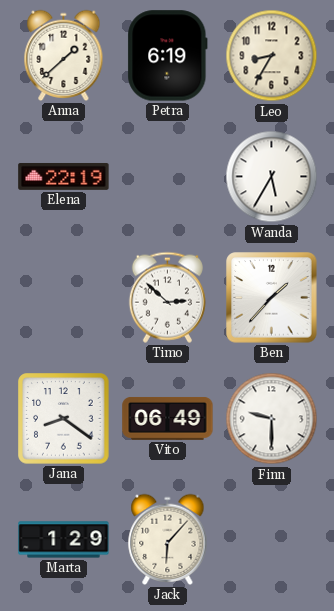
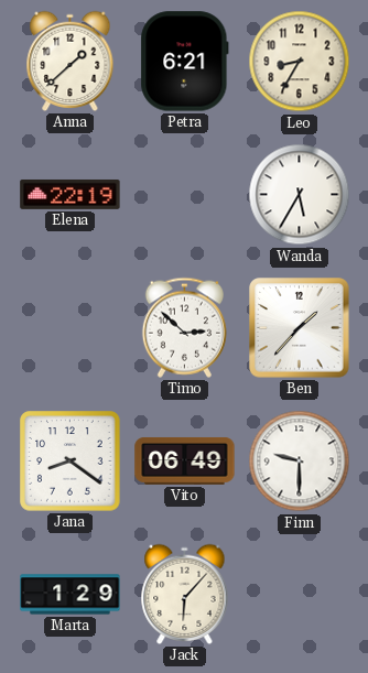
Petra: 6:19 -> 6:21 (185, 62)
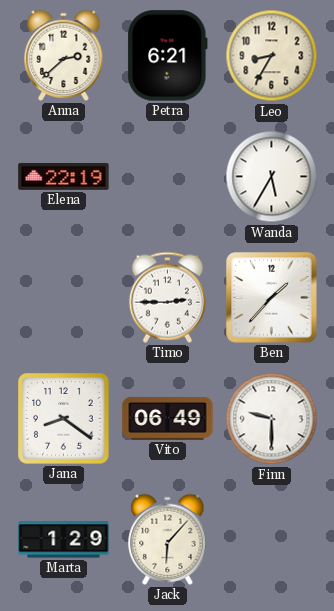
Anna: 1:38 -> 2:38 (64, 55)
Timo: 2:52 -> 2:45 (167, 297)
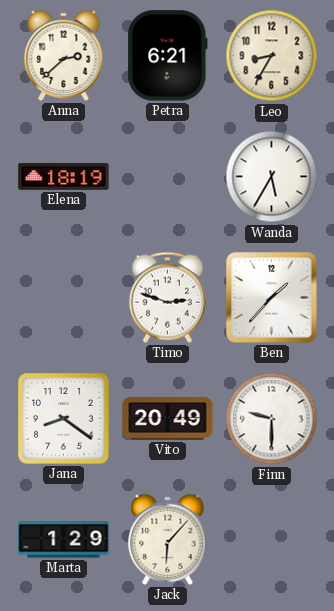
Elena: 22:19 -> 18:19 (64, 176)
Timo: 2:45 -> 2:48 (167, 297)
Vito: 06:49 -> 20:49 (168, 418)
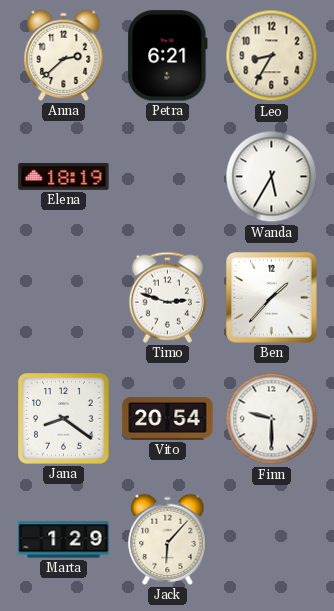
Vito: 20:49 -> 20:54 (168, 418)
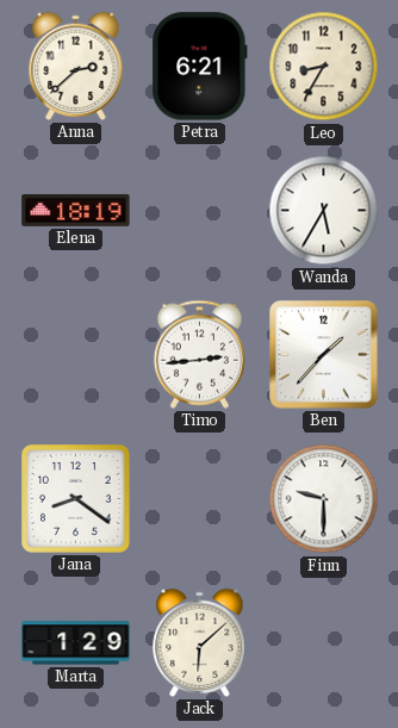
Timo: 2:48 -> 2:44 (199, 354)
Vito: 20:54 -> none (168, 418)
Jack: 6:07 -> 6:08 (200, 642)
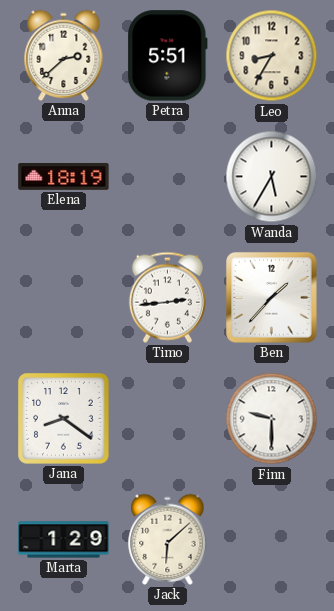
Petra: 6:21 -> 5:51 (168, 56)
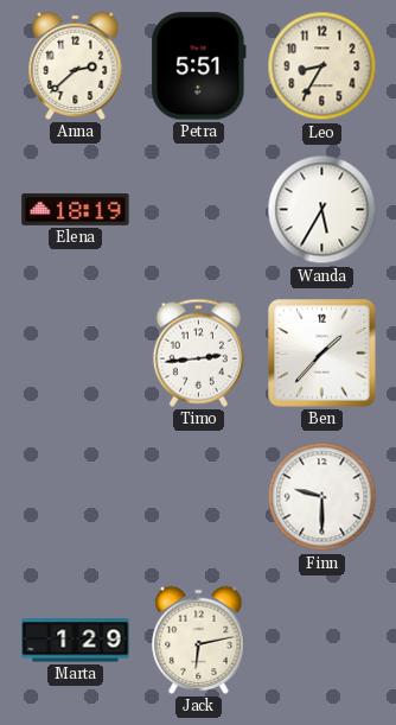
Jana: 8:21 -> none (64, 419)
Jack: 6:08 -> 6:13 (199, 640)
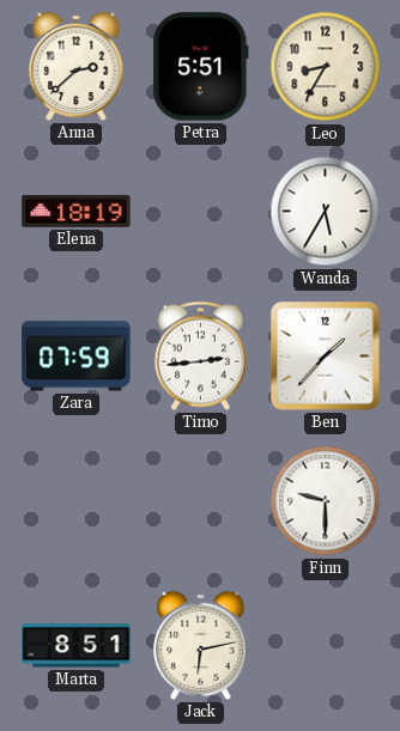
Zara: none -> 07:59 (77, 357)
Marta: 1:29 -> 8:51 (77, 646)
